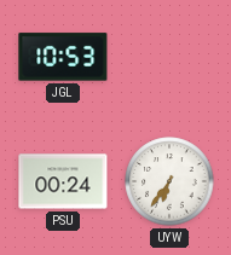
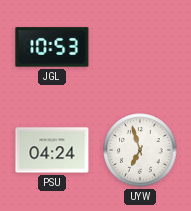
PSU: 00:24 -> 04:24 (52, 150)
UYW: 6:36 -> 6:57 (140, 150)
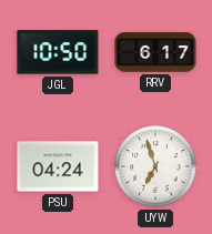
JGL: 10:53 -> 10:50 (58, 52)
RRV: none -> 6:17 (155, 52)
